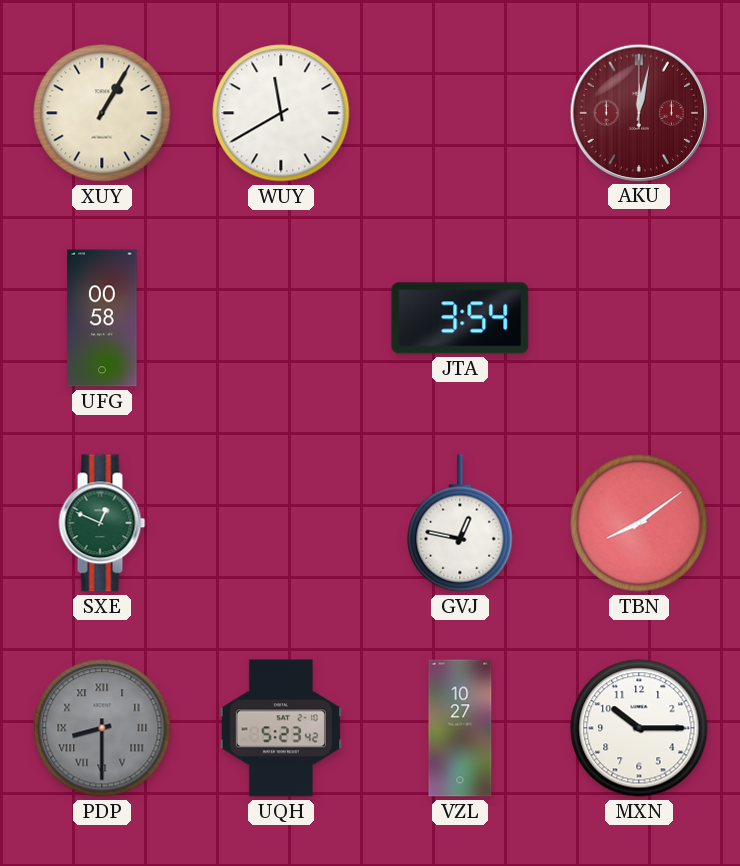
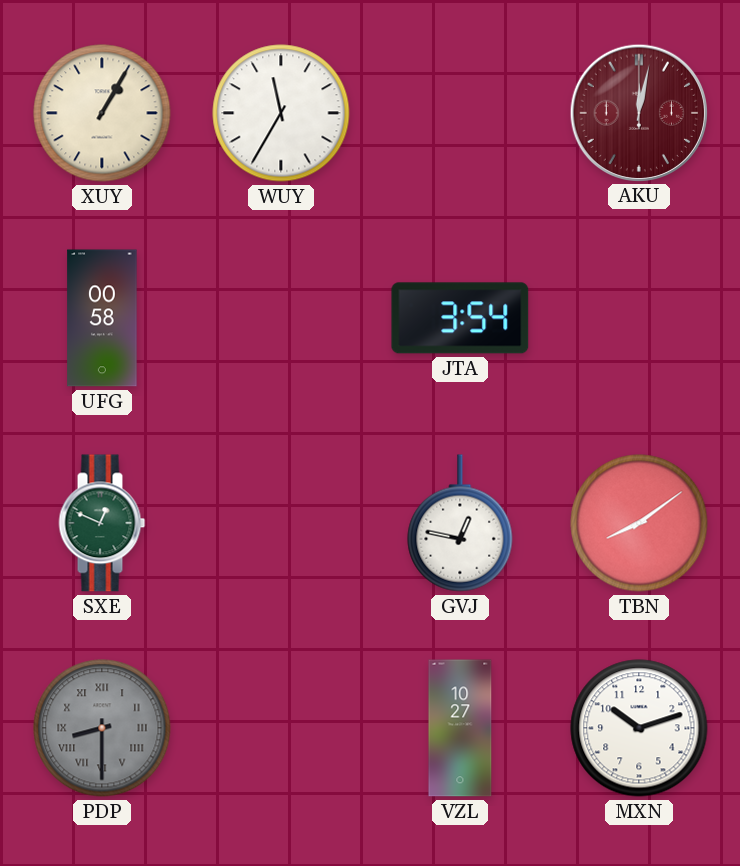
WUY: 11:40 -> 11:35 (281, 113)
UQH: 5:23 -> none (281, 728)
MXN: 10:15 -> 10:12 (639, 728)
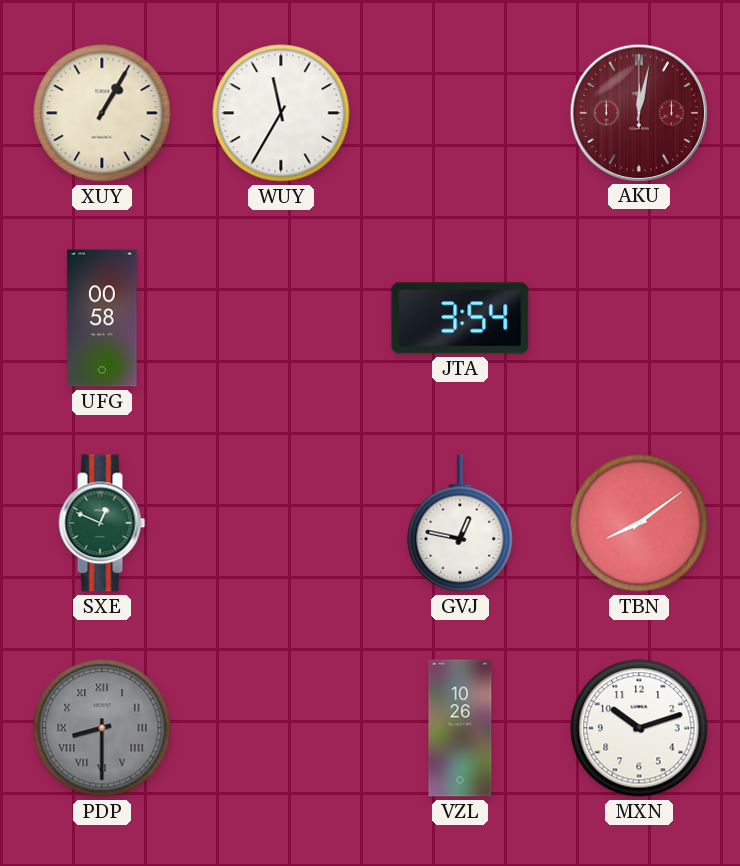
VZL: 10:27 -> 10:26 (460, 728)
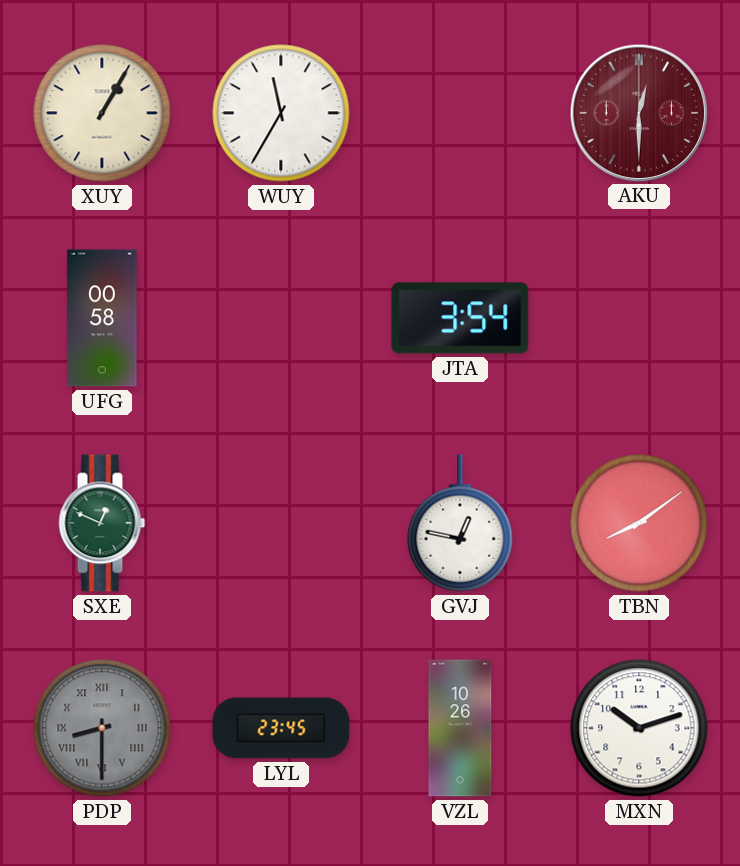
AKU: 12:02 -> 12:30 (638, 112)
LYL: none -> 23:45 (281, 728)
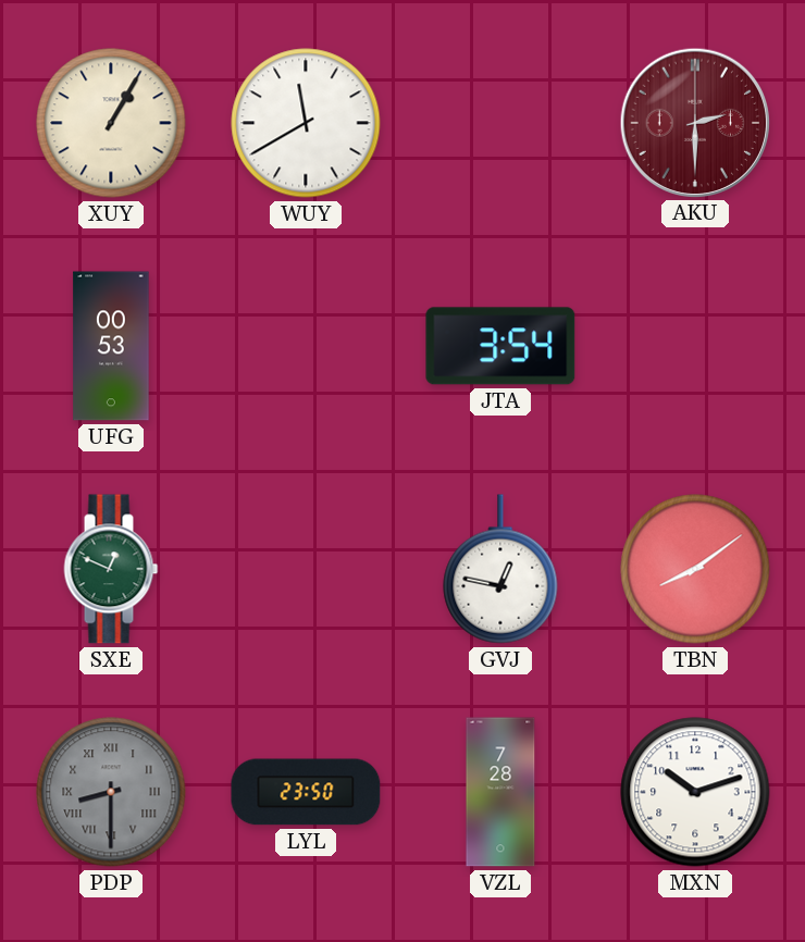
WUY: 11:35 -> 11:40 (306, 123)
AKU: 12:30 -> 2:30 (694, 122)
UFG: 00:58 -> 00:53 (111, 346)
LYL: 23:45 -> 23:50 (306, 792)
VZL: 10:26 -> 7:28 (500, 792)
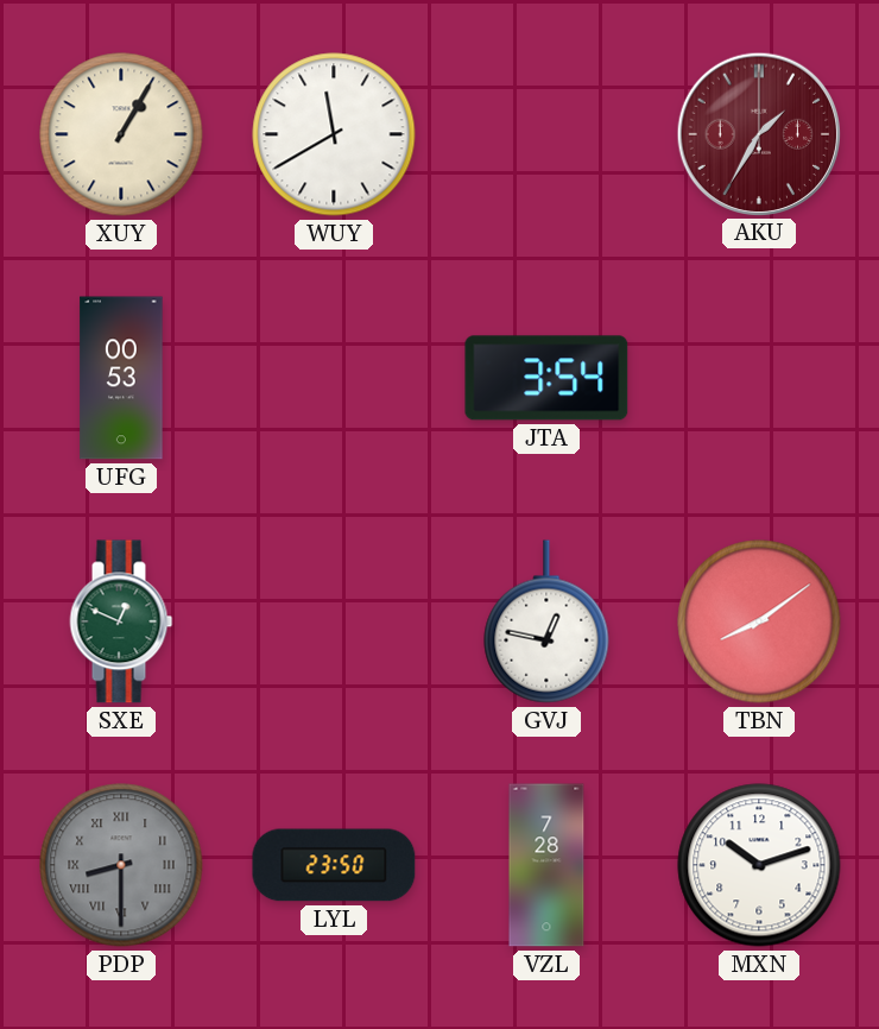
AKU: 2:30 -> 1:35 (758, 133)
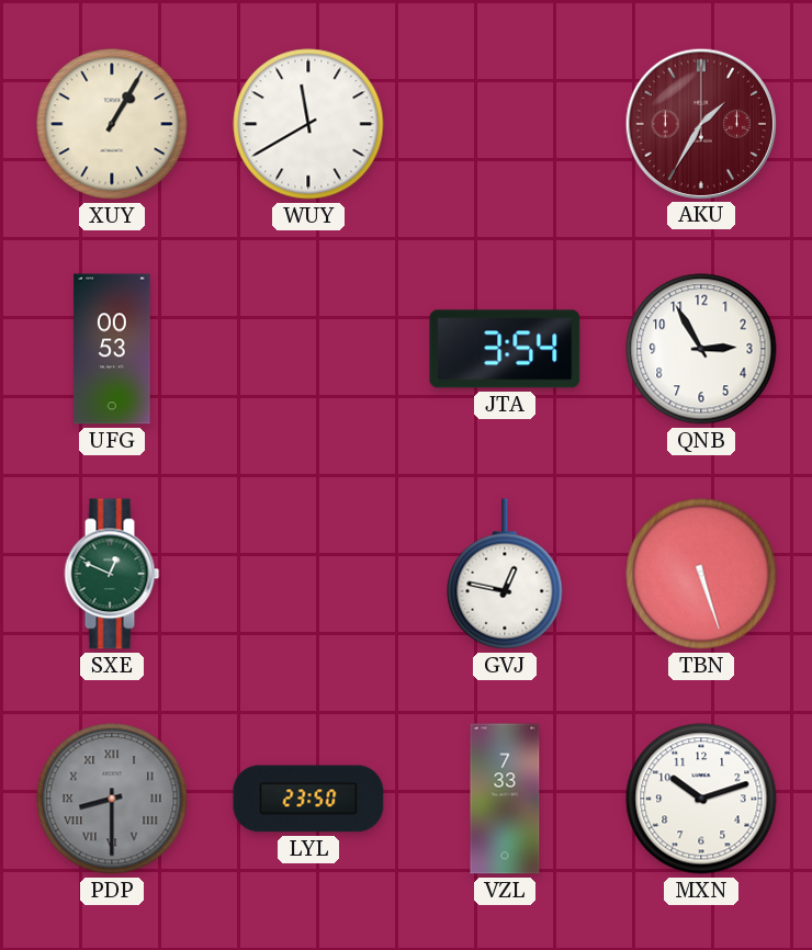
QNB: none -> 2:55 (701, 349)
TBN: 8:09 -> 5:27 (701, 574)
VZL: 7:28 -> 7:33 (505, 799)
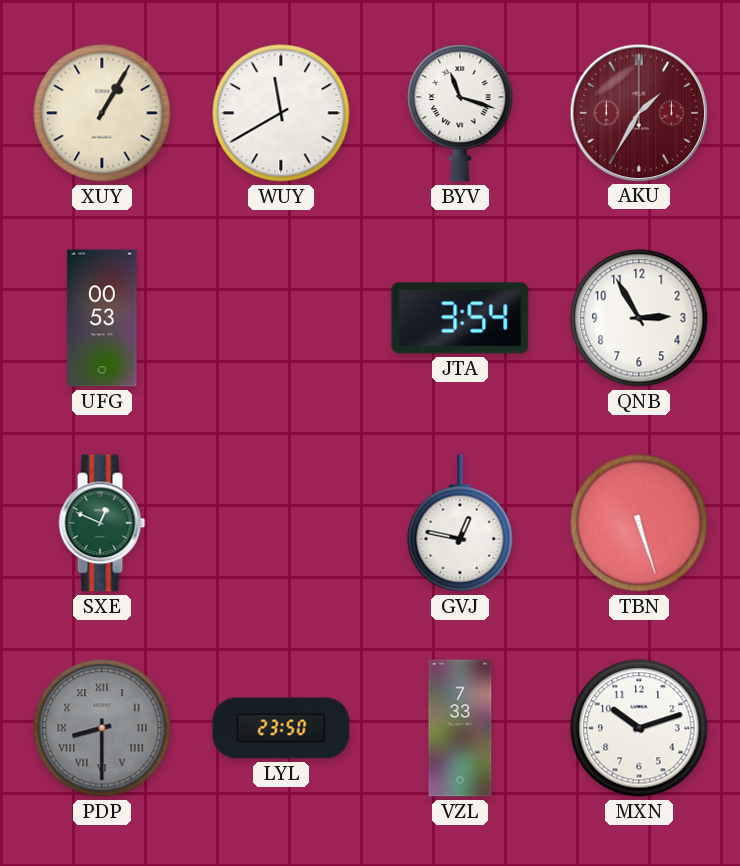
BYV: none -> 11:18 (460, 114)
